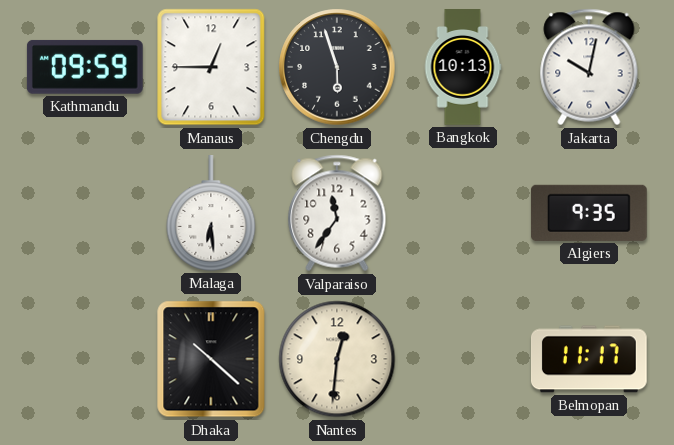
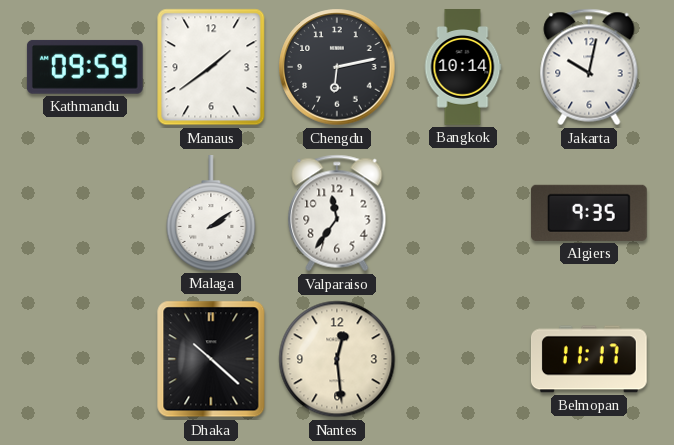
Manaus: 12:45 -> 1:39 (211, 67)
Chengdu: 5:57 -> 6:13 (337, 67)
Bangkok: 10:13 -> 10:14 (463, 67)
Malaga: 6:29 -> 2:09 (211, 214)
Nantes: 12:31 -> 12:29 (337, 359)
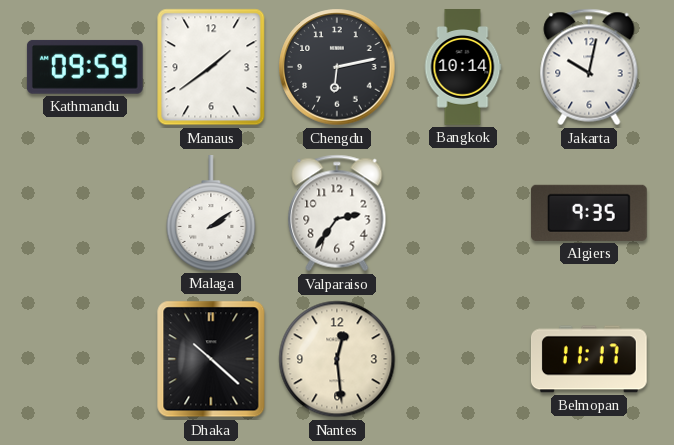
Valparaiso: 11:36 -> 2:36 (337, 213)
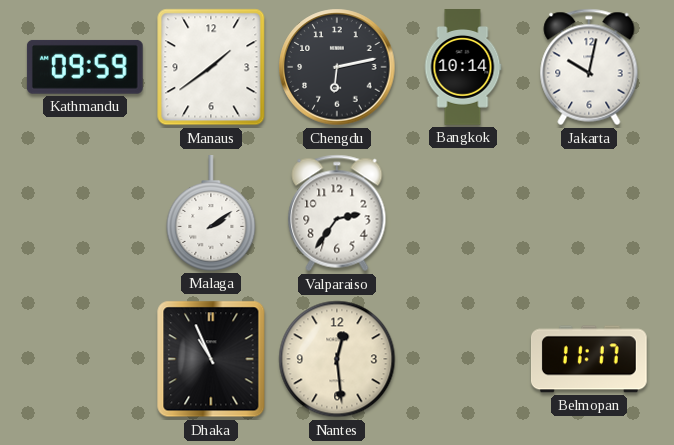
Algiers: 9:35 -> none (589, 213)
Dhaka: 10:22 -> 10:56 (211, 359)
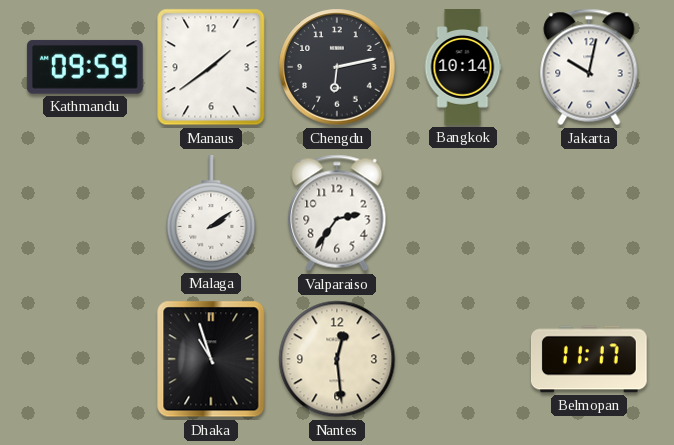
Dhaka: 10:56 -> 10:57 (211, 359)
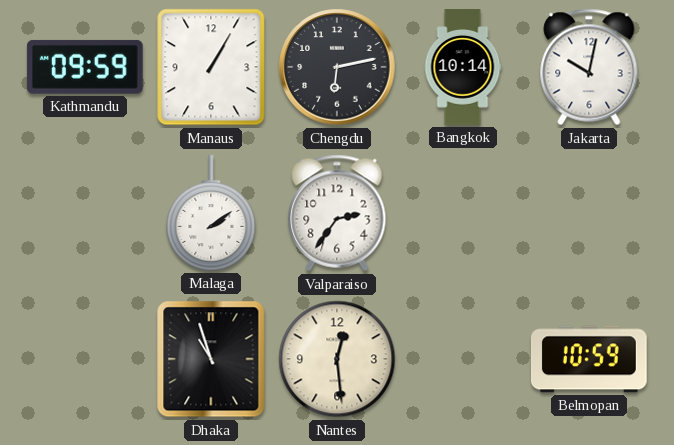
Manaus: 1:39 -> 1:05 (211, 67)
Belmopan: 11:17 -> 10:59 (589, 359)
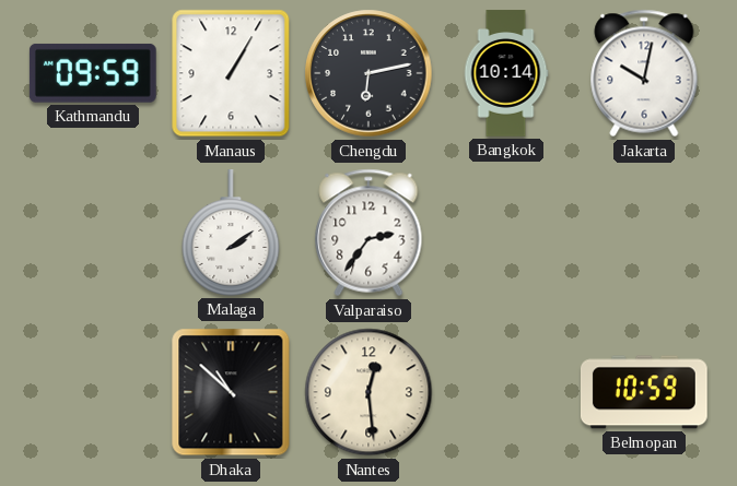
Dhaka: 10:57 -> 10:52 (231, 392)
